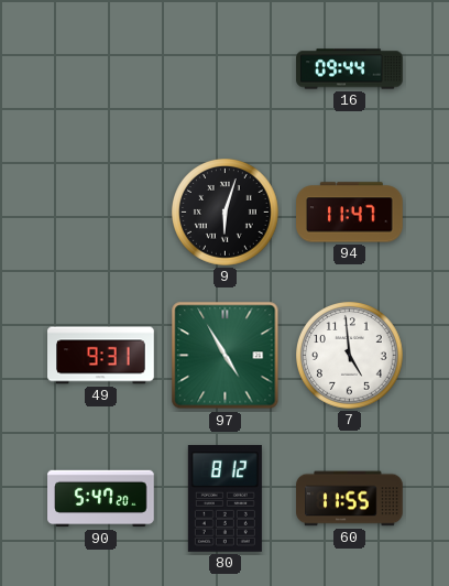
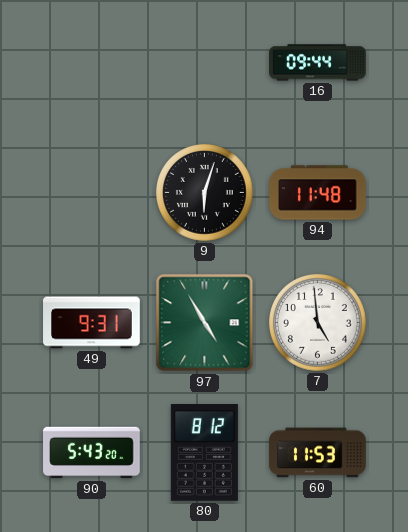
94: 11:47 -> 11:48 (318, 193)
90: 5:47 -> 5:43 (92, 453)
60: 11:55 -> 11:53 (318, 453)
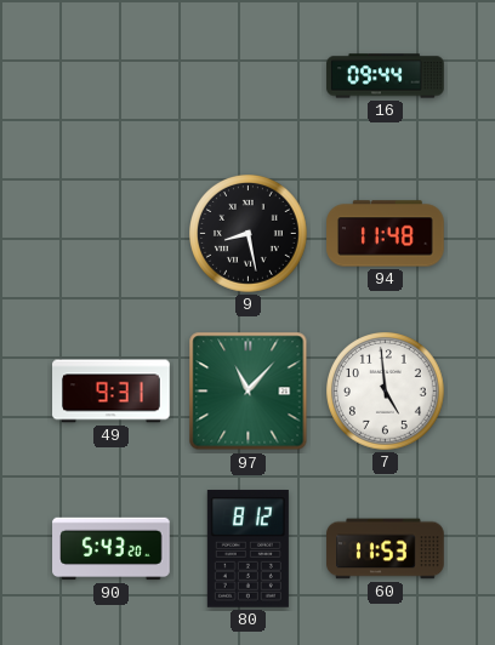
9: 6:03 -> 8:28 (249, 234)
97: 4:55 -> 11:07 (249, 392)
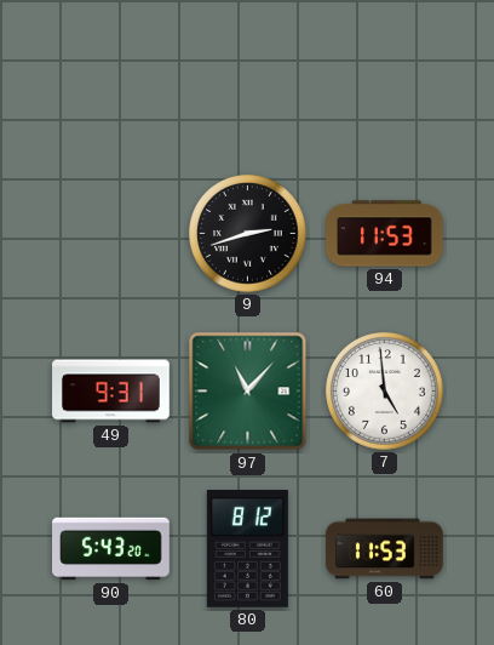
16: 09:44 -> none (386, 76)
9: 8:28 -> 2:42 (248, 234)
94: 11:48 -> 11:53 (385, 234)
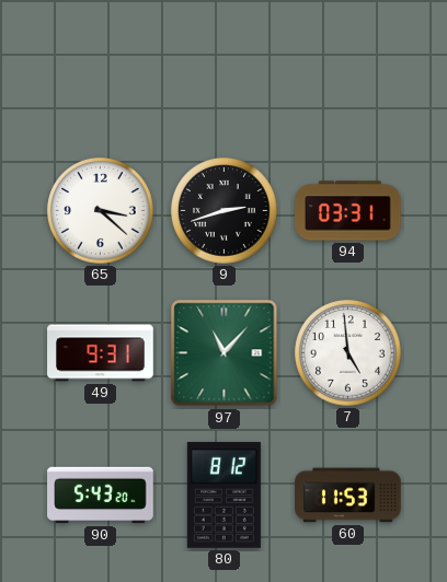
65: none -> 3:22 (101, 211)
94: 11:53 -> 03:31 (348, 211)
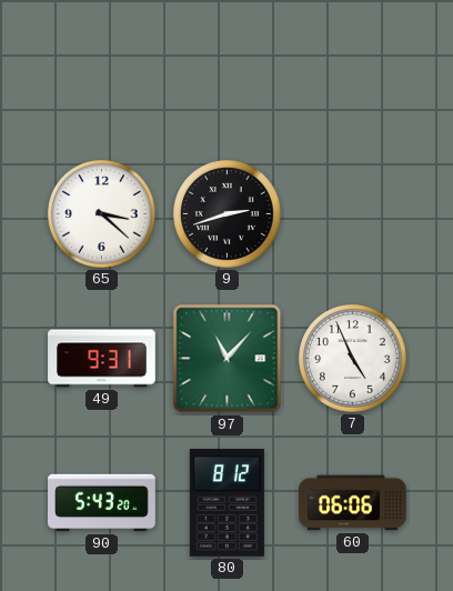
94: 03:31 -> none (348, 211)
7: 4:59 -> 4:56 (353, 359)
60: 11:53 -> 06:06 (353, 503)
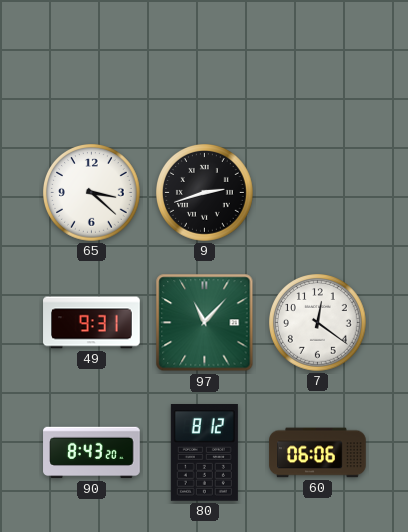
7: 4:56 -> 12:21 (318, 323)
90: 5:43 -> 8:43 (92, 453)
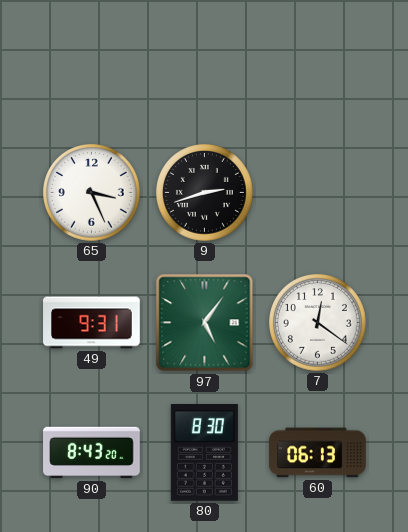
65: 3:22 -> 3:26 (92, 193)
97: 11:07 -> 5:06 (205, 323)
80: 8:12 -> 8:30 (204, 453)
60: 06:06 -> 06:13 (318, 453)
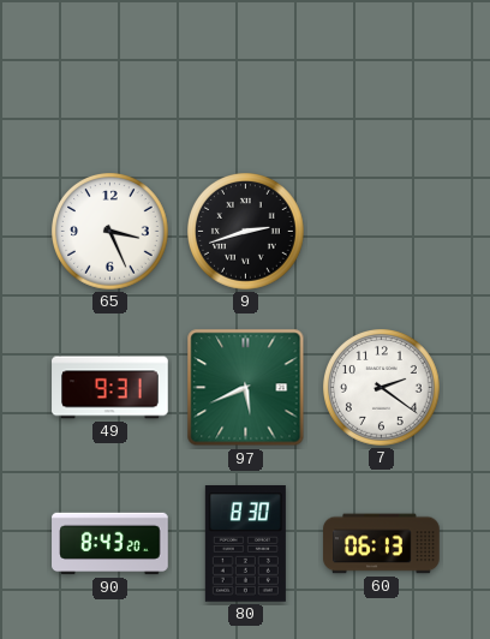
97: 5:06 -> 5:41 (246, 388)
7: 12:21 -> 2:21 (382, 388)
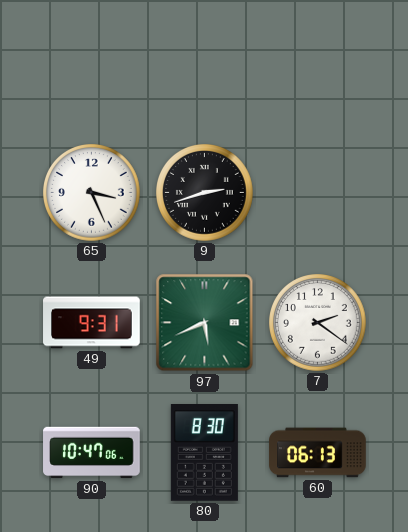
90: 8:43 -> 10:47 (92, 453)
